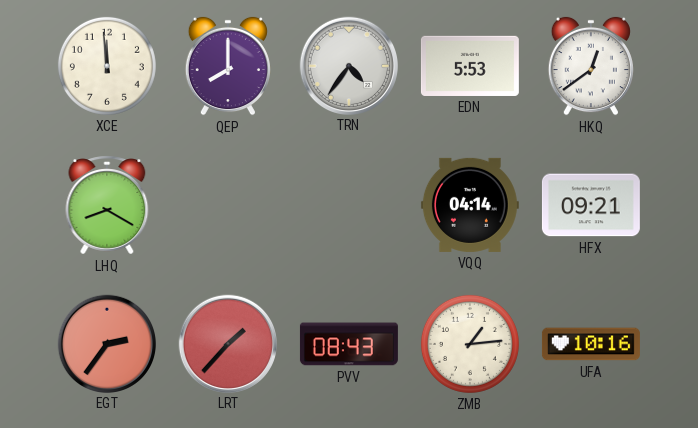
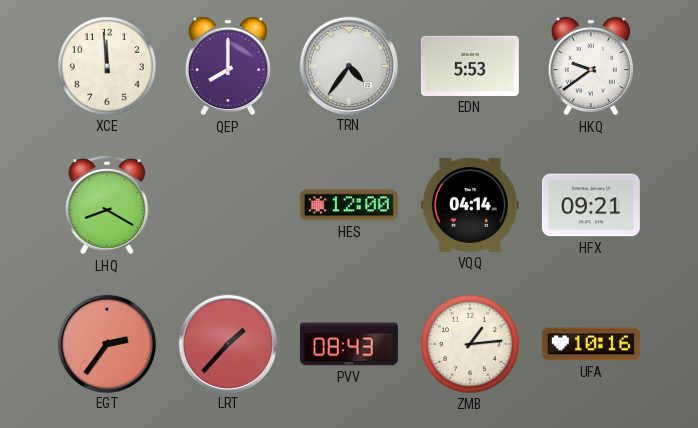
HKQ: 12:39 -> 9:39 (591, 66)
HES: none -> 12:00 (349, 205)
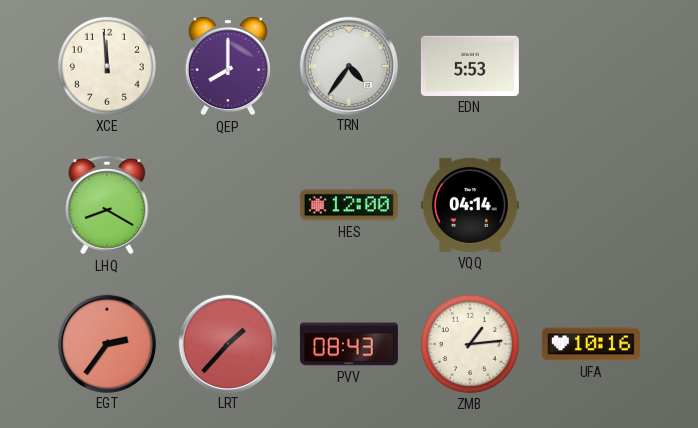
HKQ: 9:39 -> none (591, 66)
HFX: 09:21 -> none (591, 205)
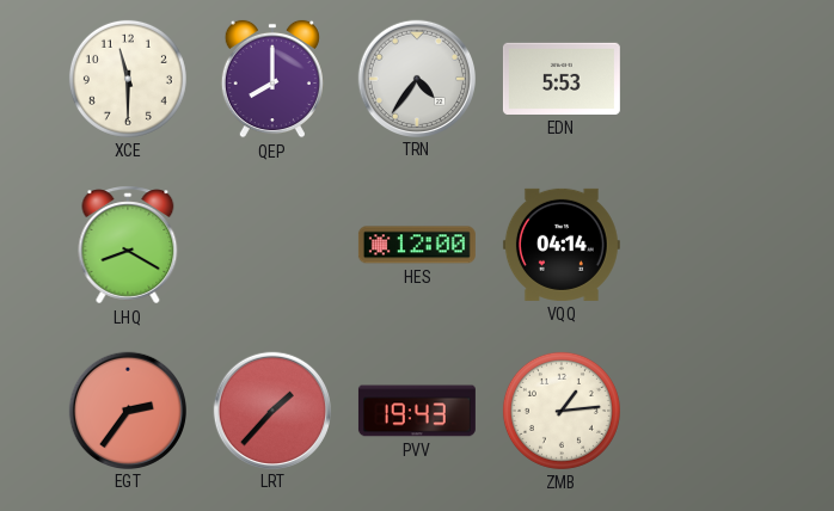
XCE: 11:59 -> 11:30 (128, 79)
PVV: 08:43 -> 19:43 (417, 411)
UFA: 10:16 -> none (591, 344)
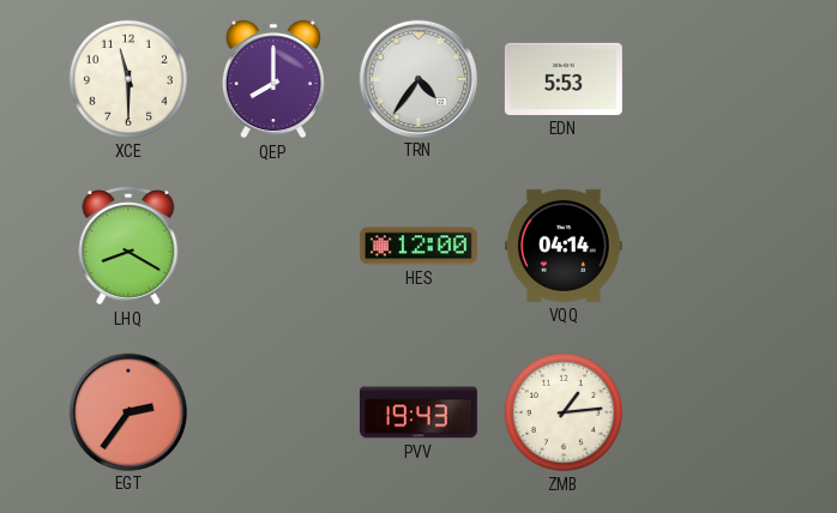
LRT: 1:37 -> none (271, 410)
